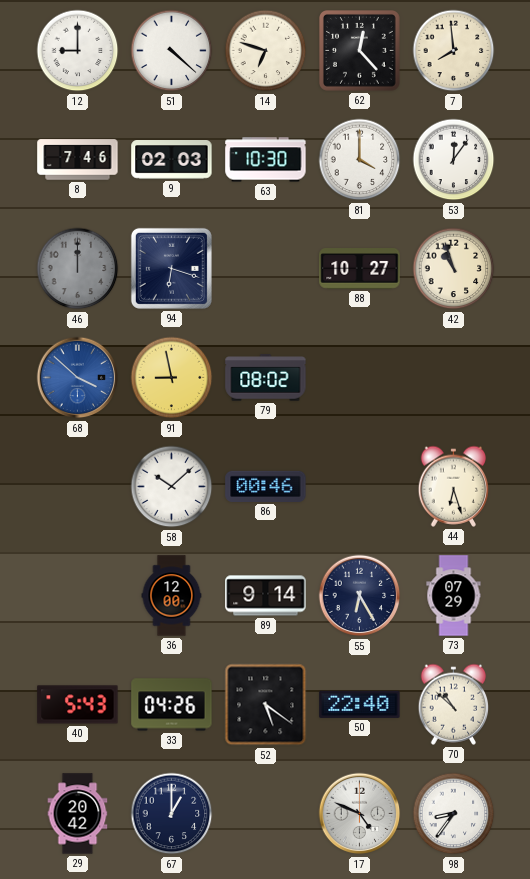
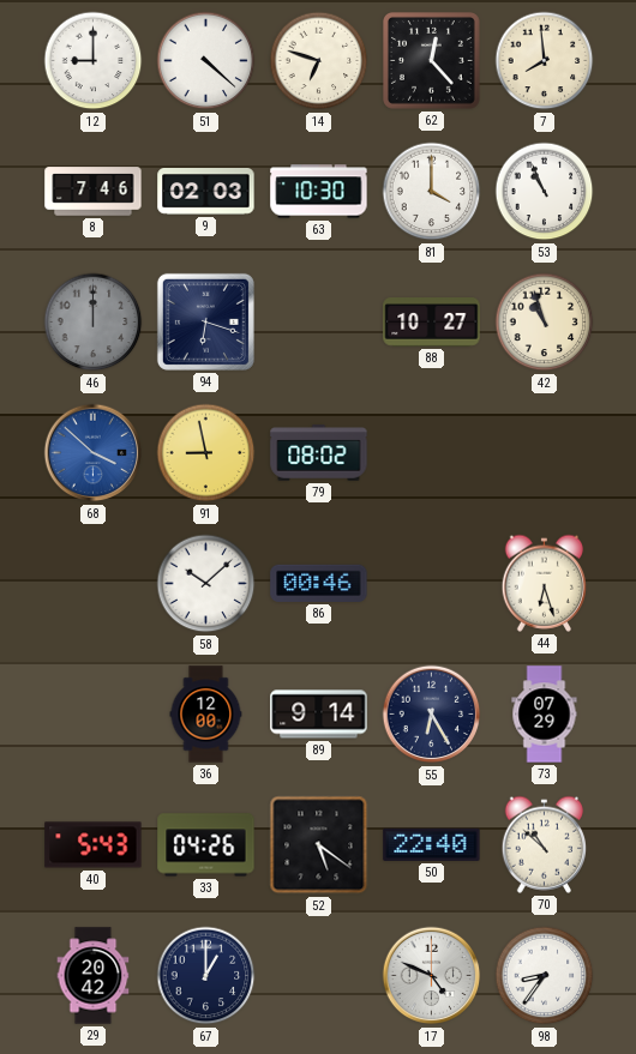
53: 12:06 -> 10:56 (545, 192)
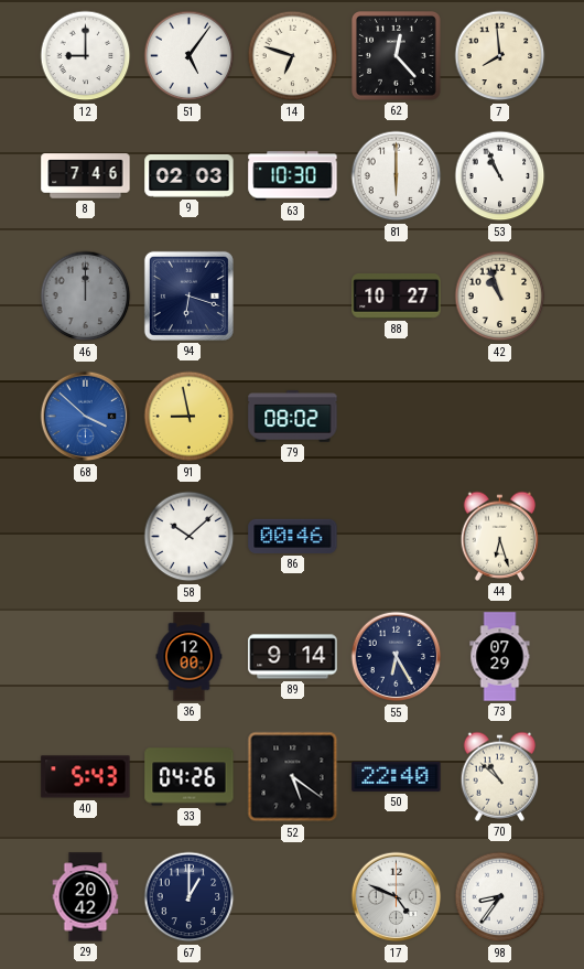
51: 4:22 -> 5:06 (190, 56)
81: 4:00 -> 6:00 (397, 176)
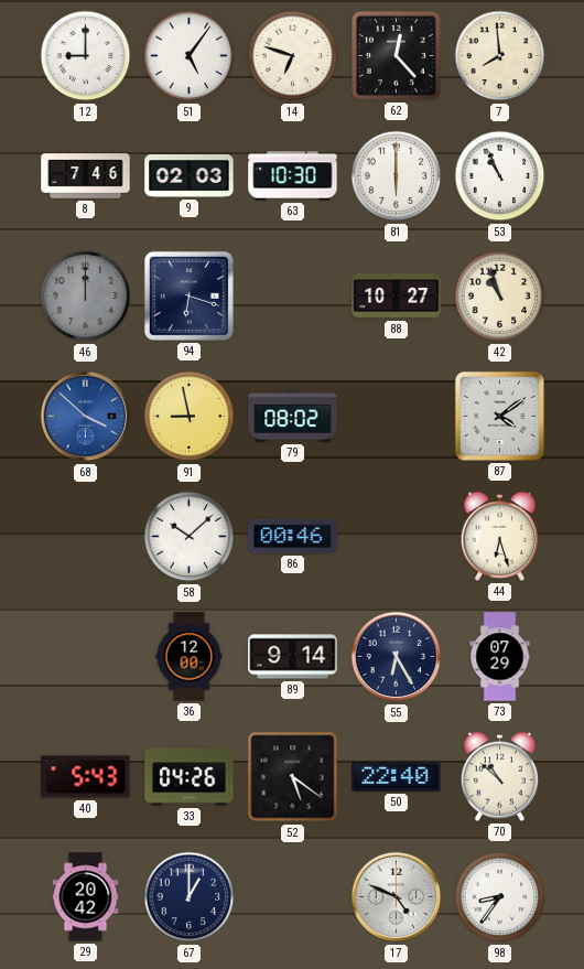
87: none -> 4:09 (499, 416)
